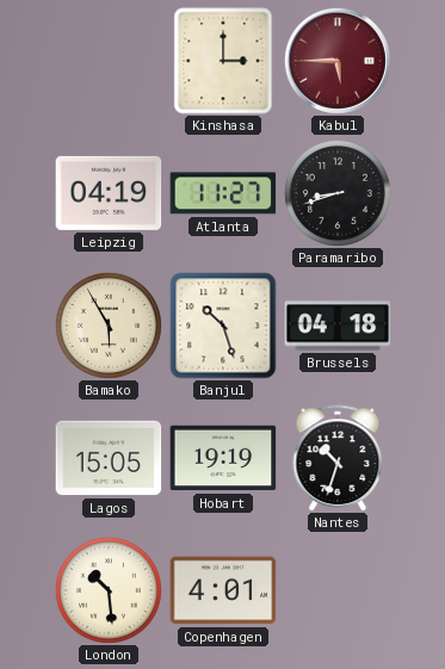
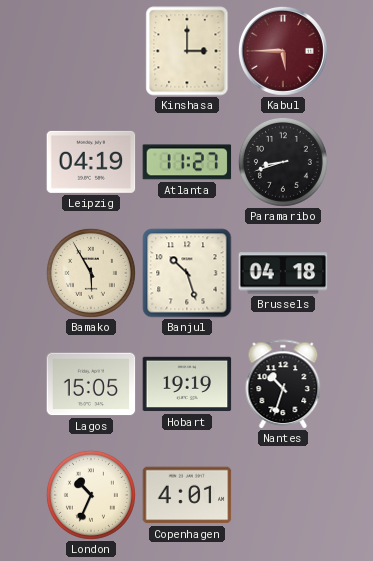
London: 10:29 -> 10:34 (91, 495)
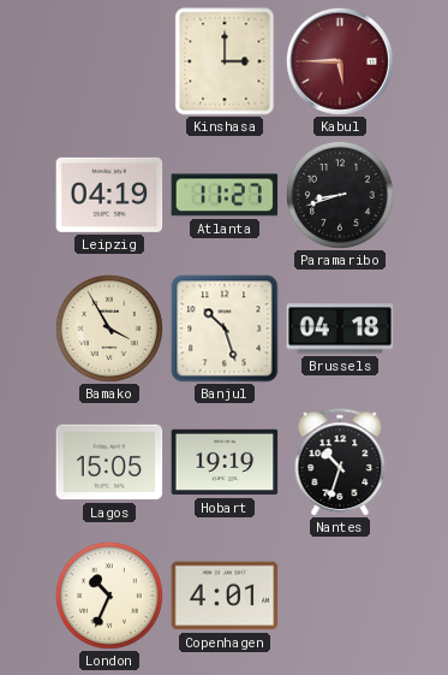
Bamako: 5:55 -> 3:55 (109, 328)
